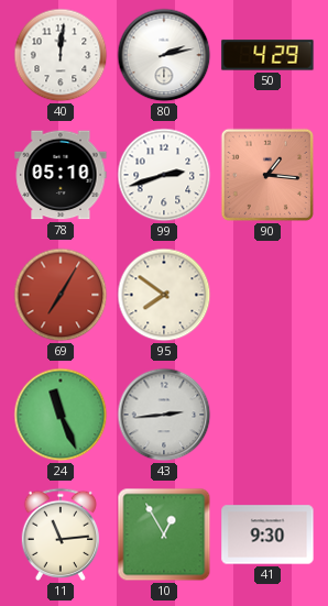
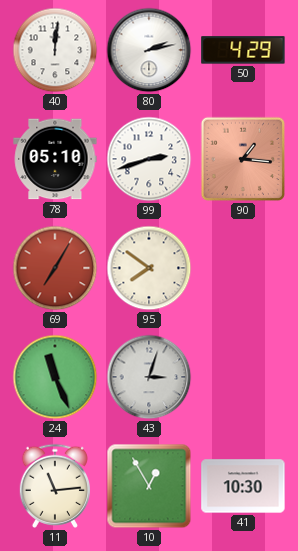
43: 2:44 -> 3:03 (149, 377)
41: 9:30 -> 10:30 (243, 486)
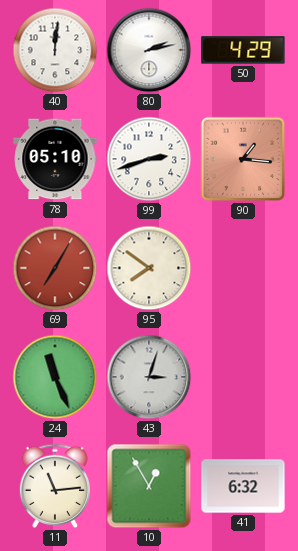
41: 10:30 -> 6:32 (243, 486)
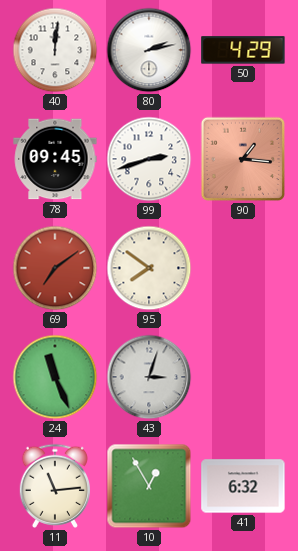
78: 05:10 -> 09:45 (55, 159)
69: 7:05 -> 7:09 (55, 268)
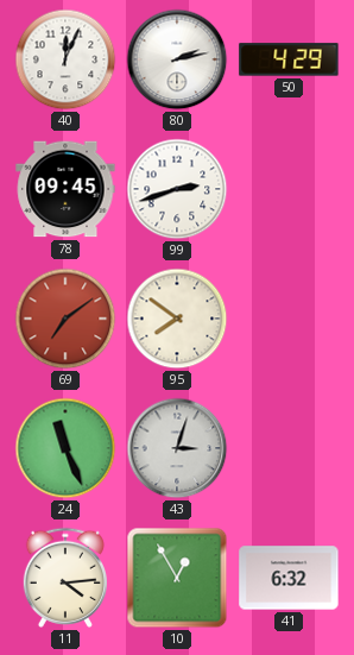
40: 12:01 -> 12:04 (65, 59)
90: 1:16 -> none (243, 159)
11: 11:14 -> 4:14 (64, 578)
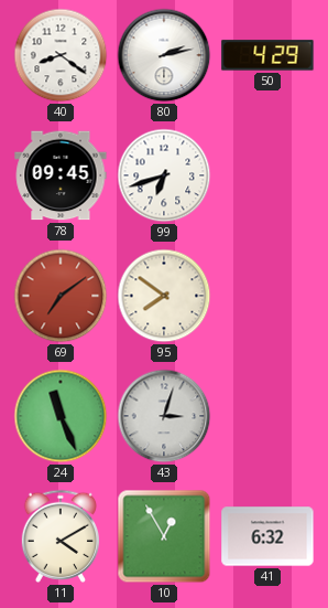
40: 12:04 -> 8:21 (61, 55)
99: 2:42 -> 6:42 (164, 175)
11: 4:14 -> 4:10 (59, 536)
